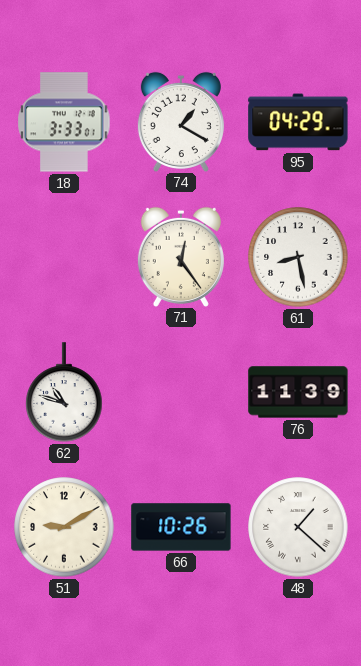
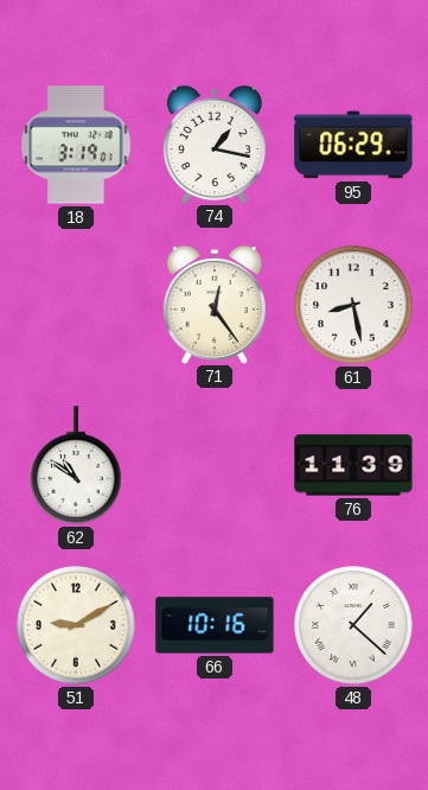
18: 3:33 -> 3:19 (76, 145)
74: 1:20 -> 1:17 (215, 144)
95: 04:29 -> 06:29 (353, 145)
62: 10:48 -> 10:51 (76, 465)
66: 10:26 -> 10:16 (215, 625)
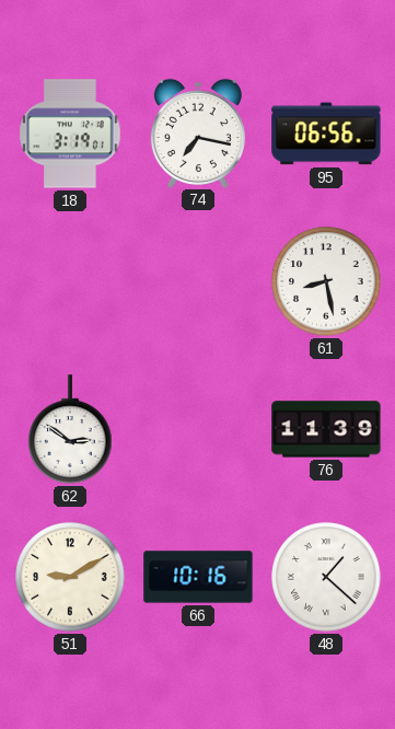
74: 1:17 -> 7:17 (198, 132)
95: 06:29 -> 06:56 (326, 134)
71: 12:24 -> none (215, 304)
62: 10:51 -> 2:51 (70, 429)
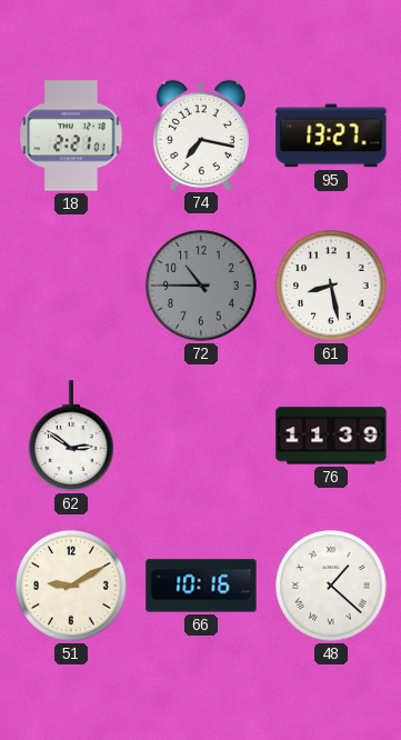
18: 3:19 -> 2:21 (71, 136)
95: 06:56 -> 13:27 (331, 136)
72: none -> 10:45 (201, 286)
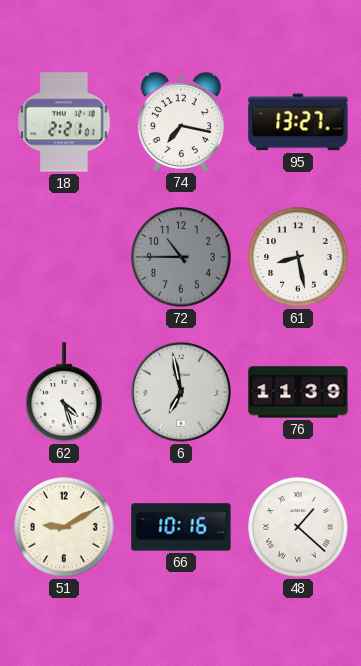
62: 2:51 -> 4:27 (64, 392)
6: none -> 6:58 (182, 393)
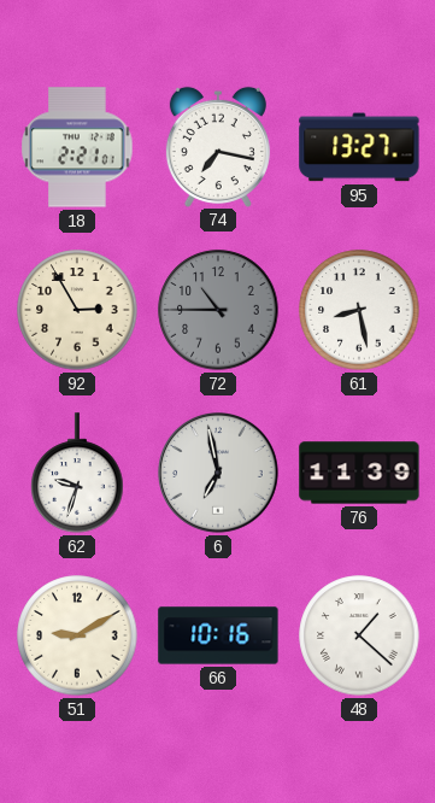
92: none -> 2:55 (77, 310)
62: 4:27 -> 9:33 (77, 473)
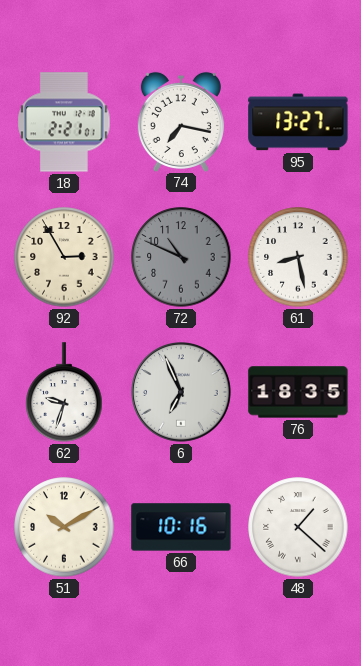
72: 10:45 -> 10:49 (181, 257)
6: 6:58 -> 6:56 (182, 393)
76: 11:39 -> 18:35 (298, 392)
51: 9:10 -> 10:10 (64, 527)
